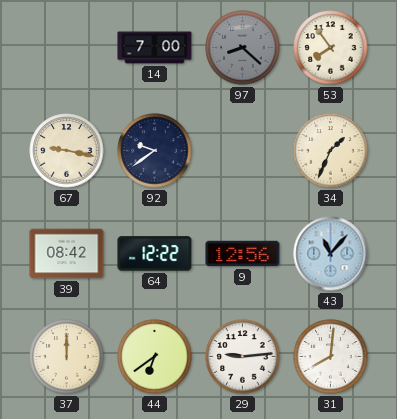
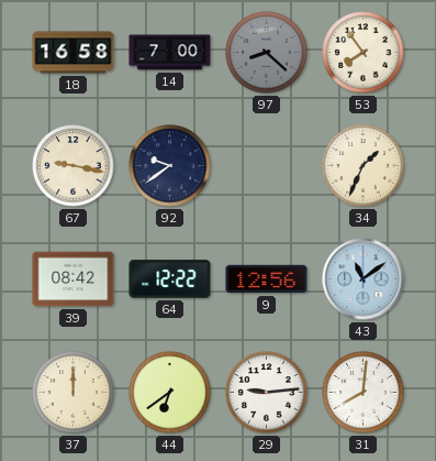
18: none -> 16:58 (74, 53)
43: 11:07 -> 11:09 (364, 279)
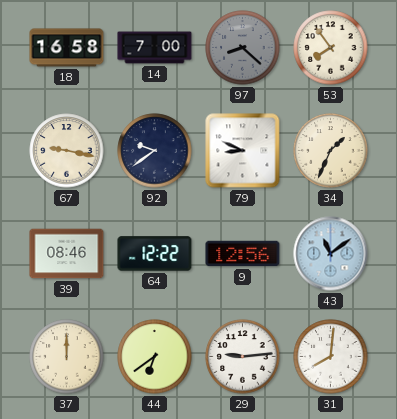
79: none -> 8:49 (243, 151)
39: 08:42 -> 08:46 (67, 254)
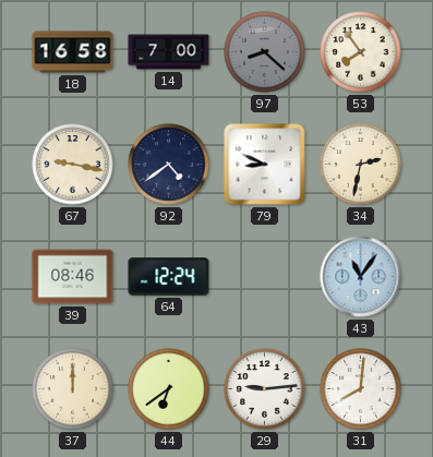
92: 9:39 -> 4:39 (169, 165)
34: 1:34 -> 2:32 (361, 165)
64: 12:22 -> 12:24 (169, 277)
9: 12:56 -> none (243, 254)
43: 11:09 -> 11:06 (361, 277)
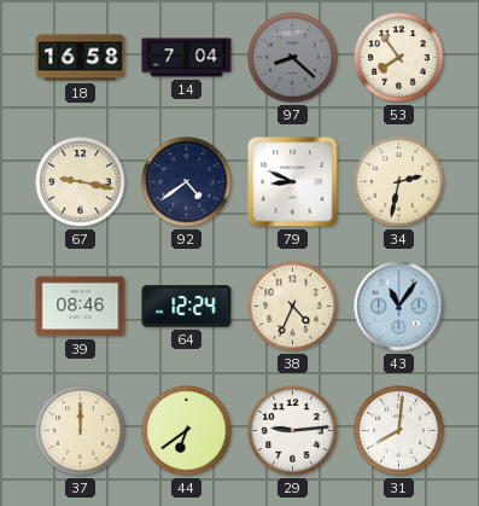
14: 7:00 -> 7:04 (187, 58)
38: none -> 4:34 (293, 307)
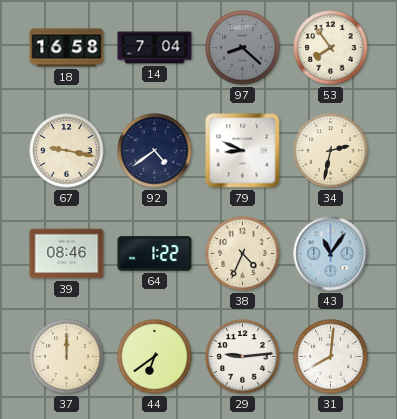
64: 12:24 -> 1:22 (155, 254)
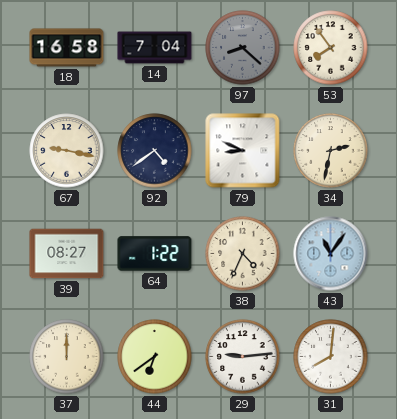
39: 08:46 -> 08:27 (67, 254)
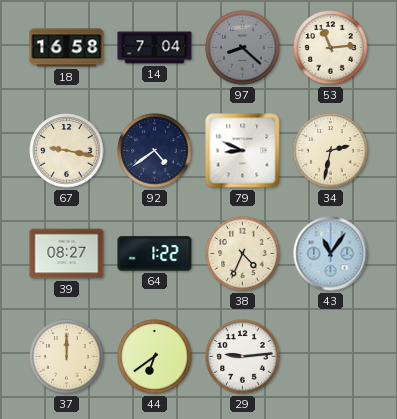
53: 7:54 -> 11:14 (331, 48)
31: 8:01 -> none (331, 357)
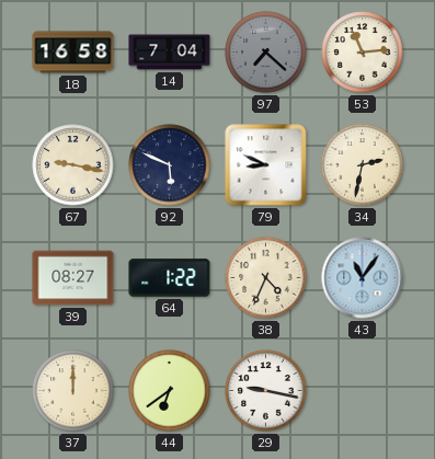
97: 8:22 -> 7:22 (266, 53)
92: 4:39 -> 5:49 (170, 165)
29: 9:14 -> 9:17 (266, 391)
